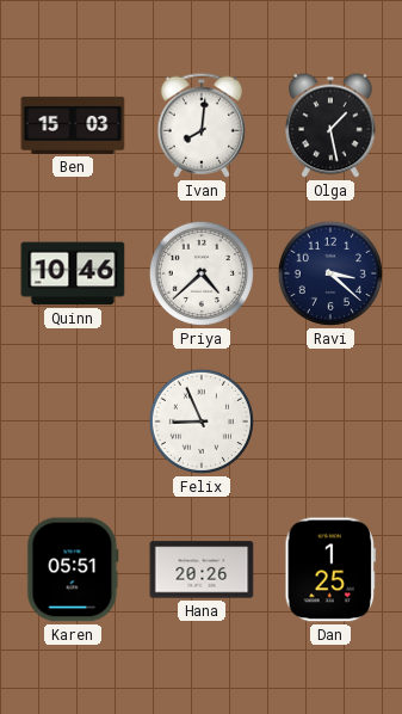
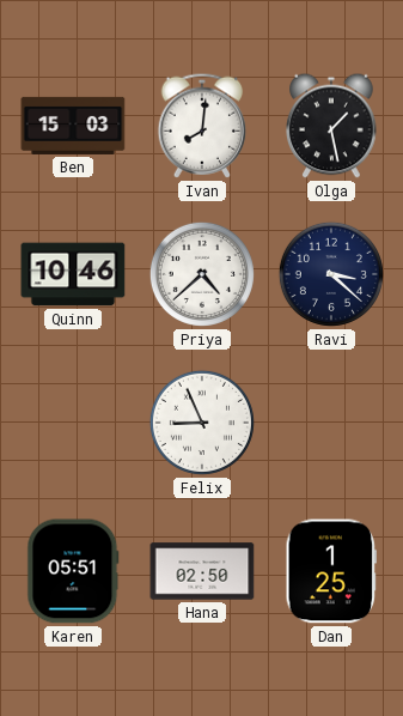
Hana: 20:26 -> 02:50 (202, 571)
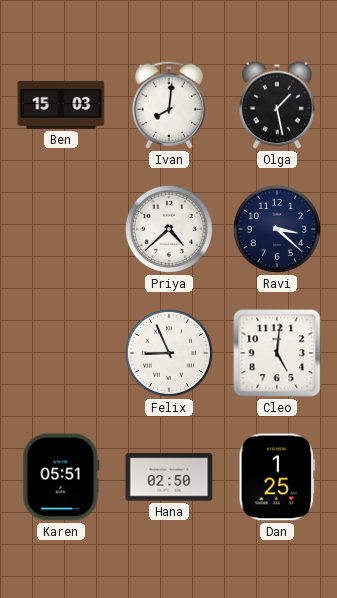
Quinn: 10:46 -> none (73, 274)
Cleo: none -> 5:01 (277, 353)
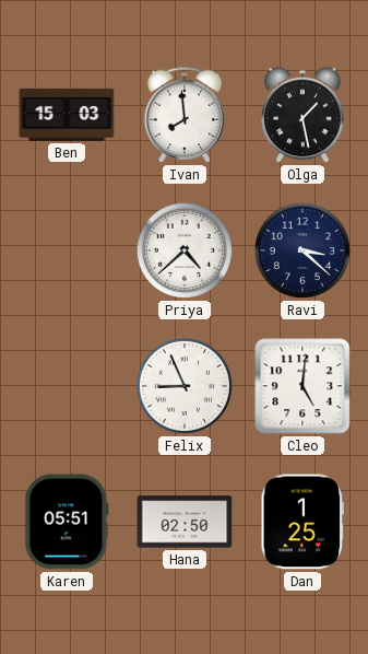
Ivan: 8:01 -> 7:59 (185, 115)
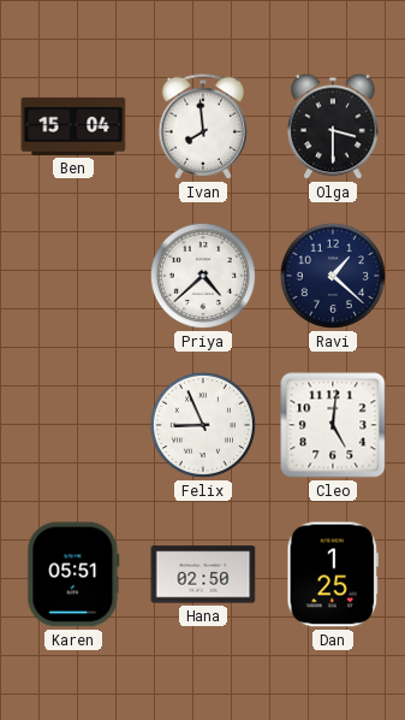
Ben: 15:03 -> 15:04 (73, 126)
Olga: 1:28 -> 3:30 (333, 126)
Ravi: 3:22 -> 1:22 (333, 276)
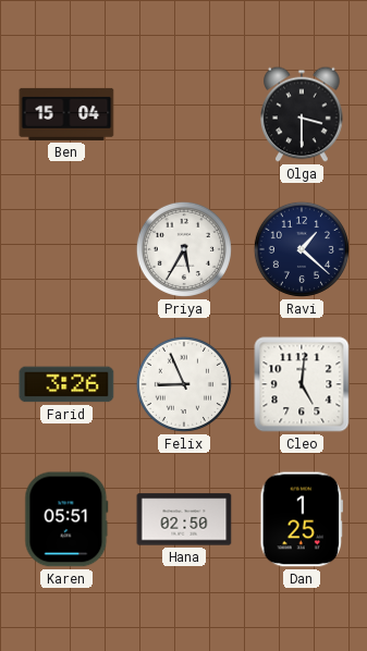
Ivan: 7:59 -> none (203, 126)
Priya: 4:38 -> 5:35 (184, 249)
Farid: none -> 3:26 (66, 384)
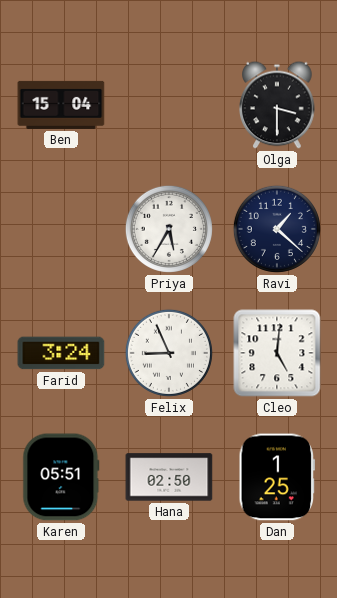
Farid: 3:26 -> 3:24 (61, 353)
